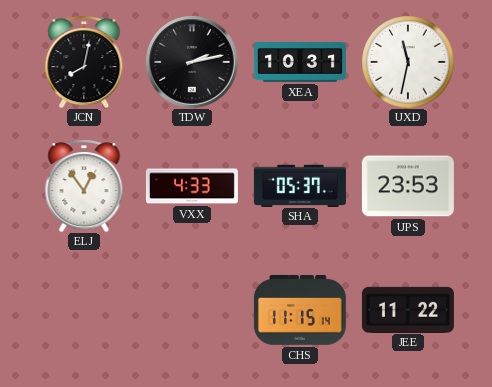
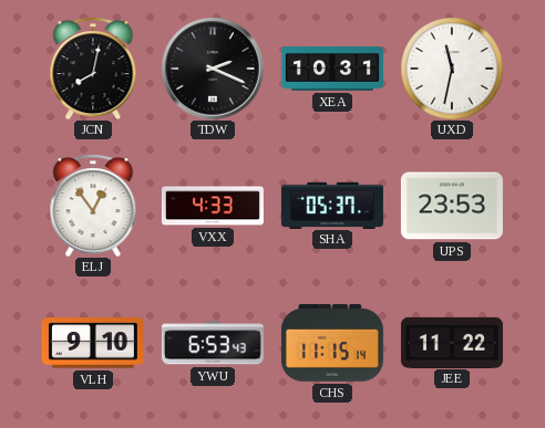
TDW: 2:13 -> 2:19 (213, 69)
VLH: none -> 9:10 (93, 343)
YWU: none -> 6:53 (213, 343)
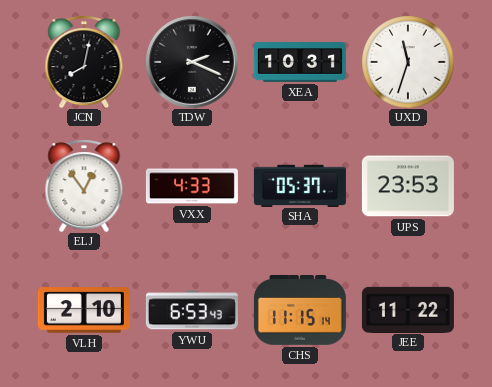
UXD: 11:32 -> 11:33 (408, 62)
VLH: 9:10 -> 2:10 (84, 310)
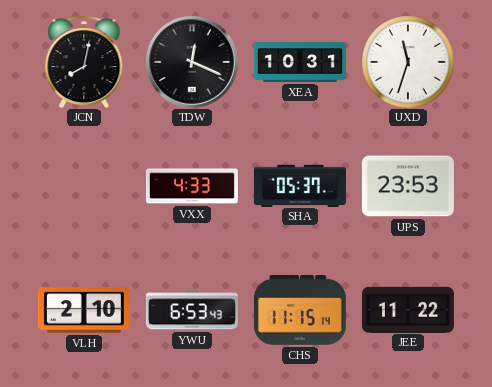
TDW: 2:19 -> 12:19 (192, 62)
ELJ: 12:54 -> none (84, 186)
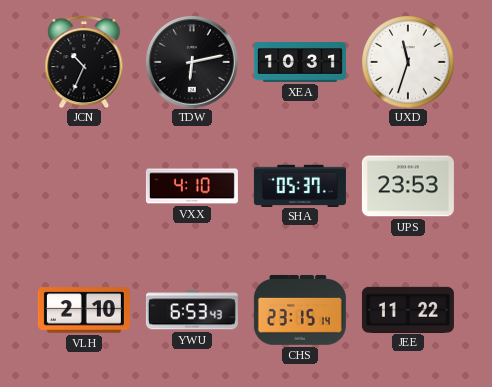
JCN: 8:02 -> 10:34 (84, 62)
TDW: 12:19 -> 6:13 (192, 62)
VXX: 4:33 -> 4:10 (192, 186)
CHS: 11:15 -> 23:15 (300, 310)
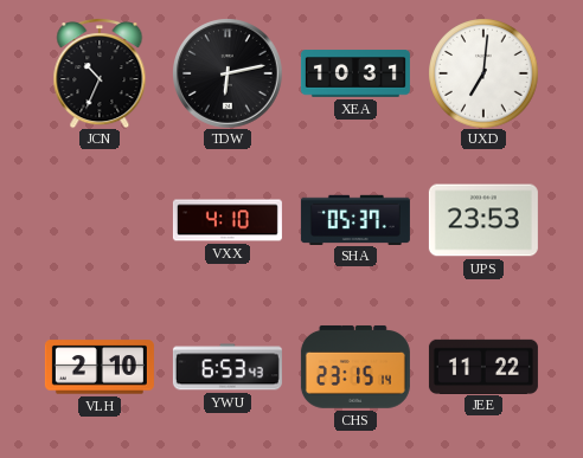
UXD: 11:33 -> 7:01 (483, 73)
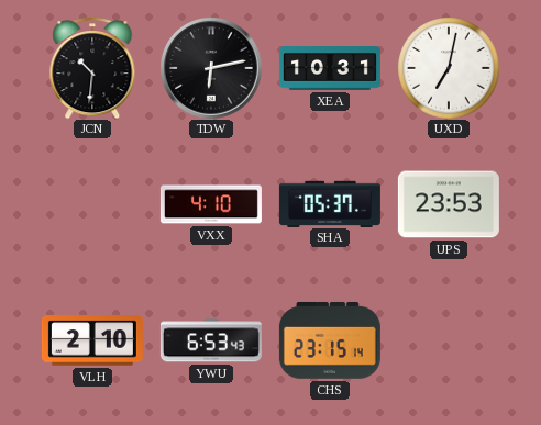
JCN: 10:34 -> 10:31 (92, 68)
UXD: 7:01 -> 7:02 (449, 68)
JEE: 11:22 -> none (483, 366)
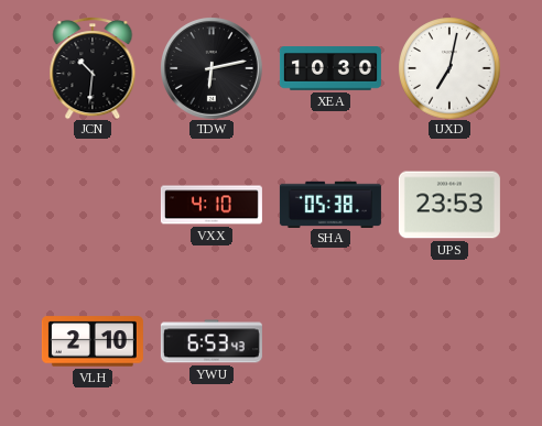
XEA: 10:31 -> 10:30 (330, 68)
SHA: 05:37 -> 05:38 (330, 204)
CHS: 23:15 -> none (330, 340)
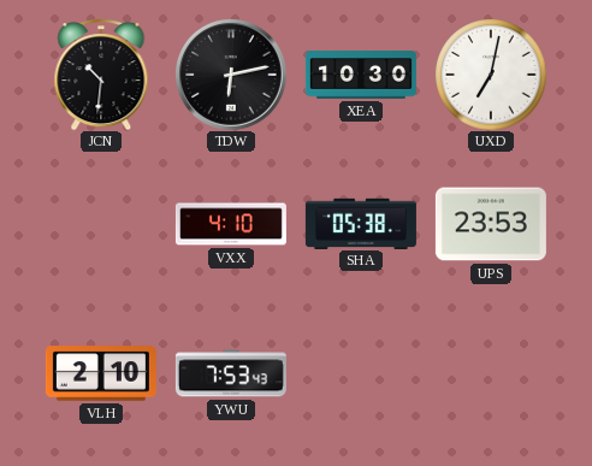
YWU: 6:53 -> 7:53 (231, 373)
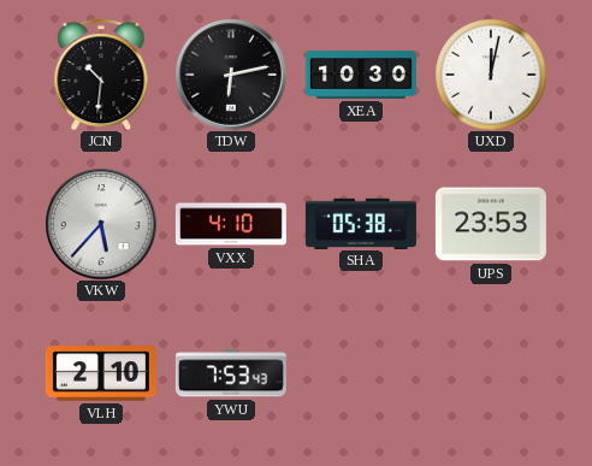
UXD: 7:02 -> 12:02 (491, 75)
VKW: none -> 5:37 (101, 224)
